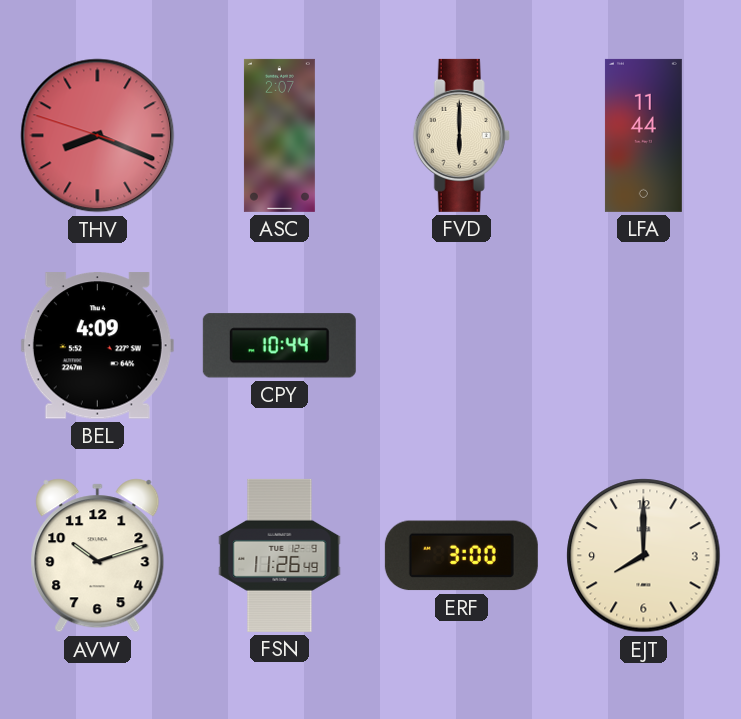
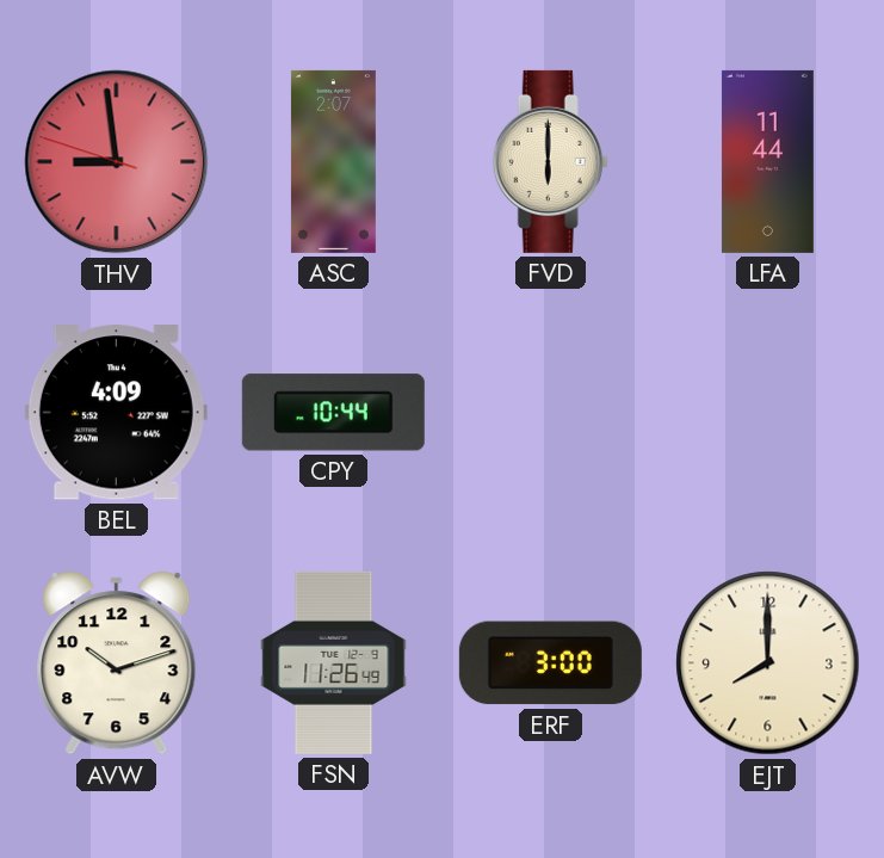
THV: 8:18 -> 8:58 (117, 162)
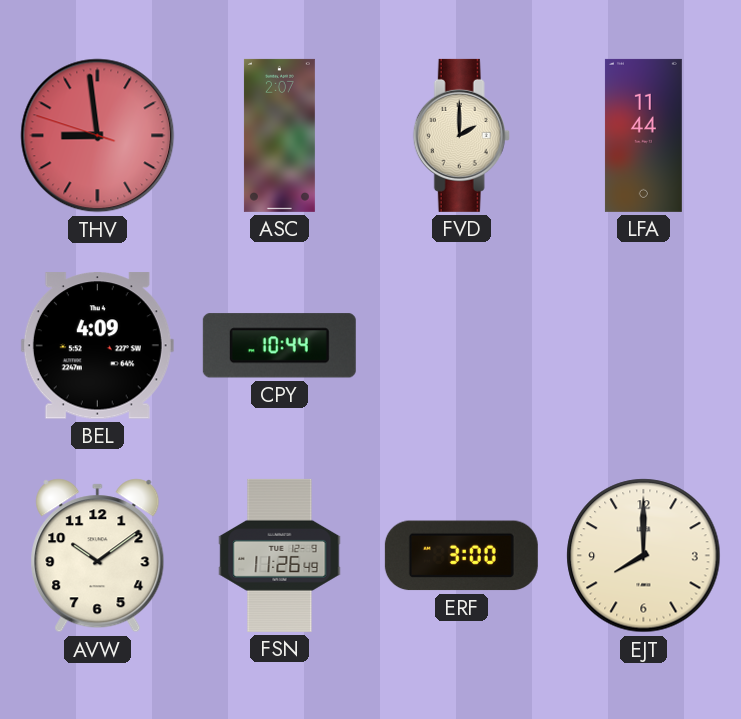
FVD: 6:00 -> 2:00 (461, 135)
AVW: 10:12 -> 10:09 (98, 556)
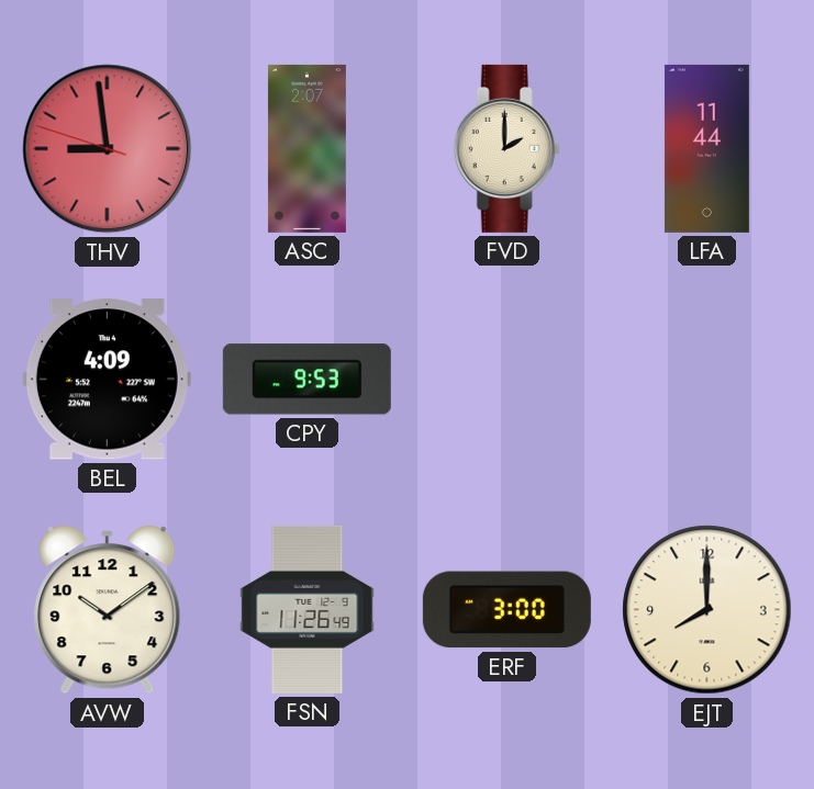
CPY: 10:44 -> 9:53 (306, 380)
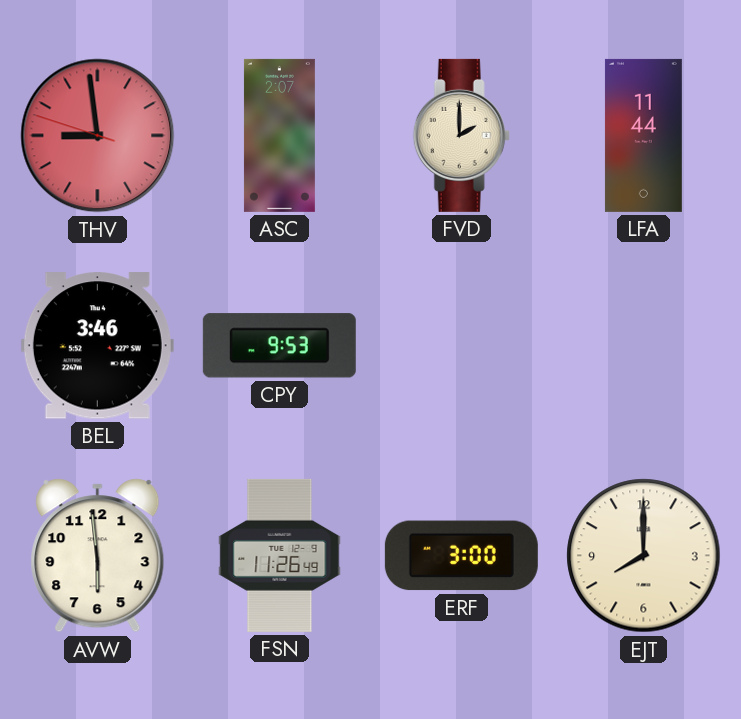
BEL: 4:09 -> 3:46 (97, 346)
AVW: 10:09 -> 5:59 (98, 556)
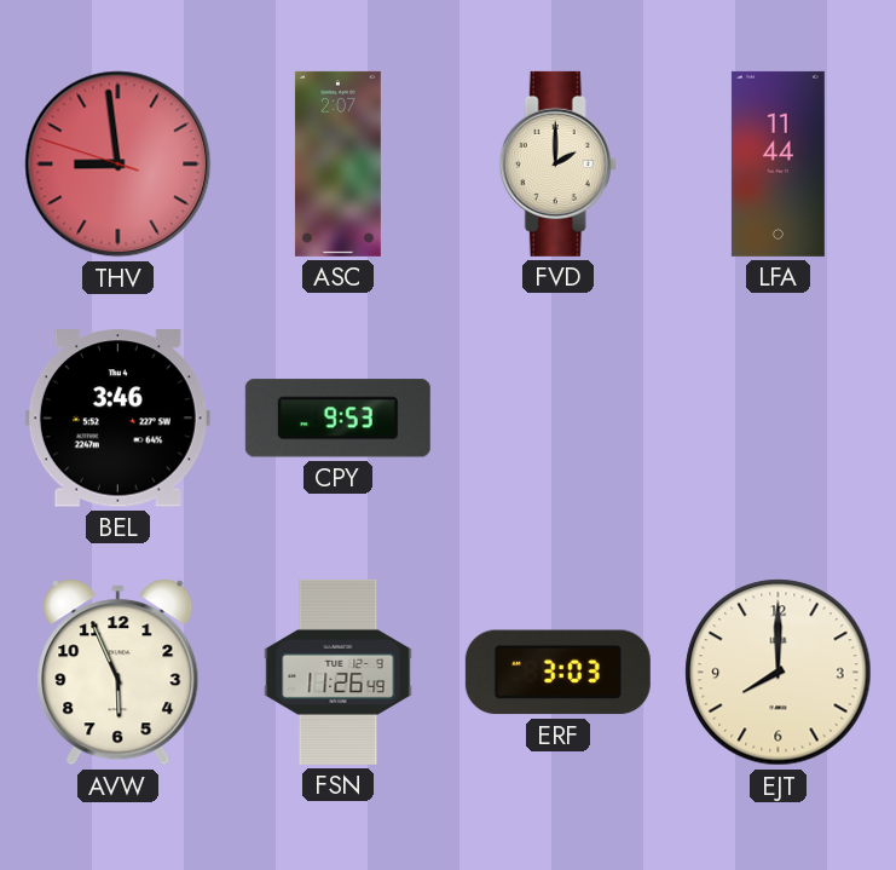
AVW: 5:59 -> 5:56 (118, 673)
ERF: 3:00 -> 3:03 (557, 673)
